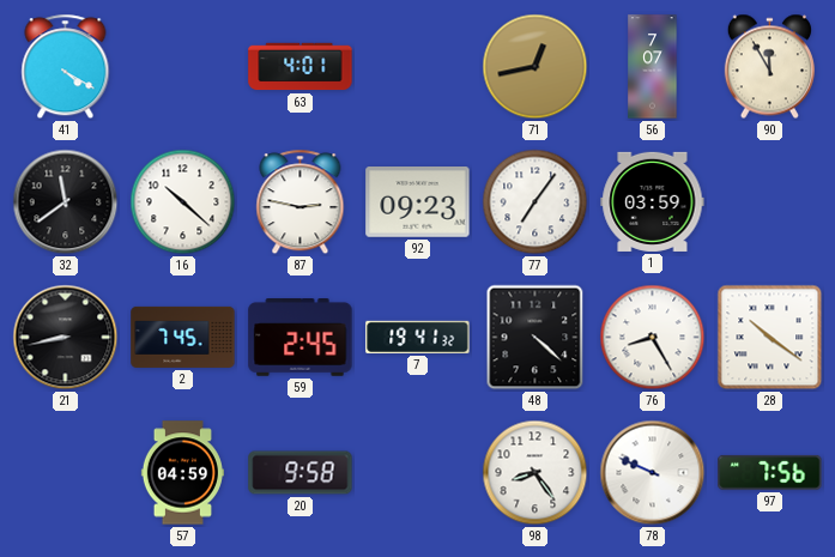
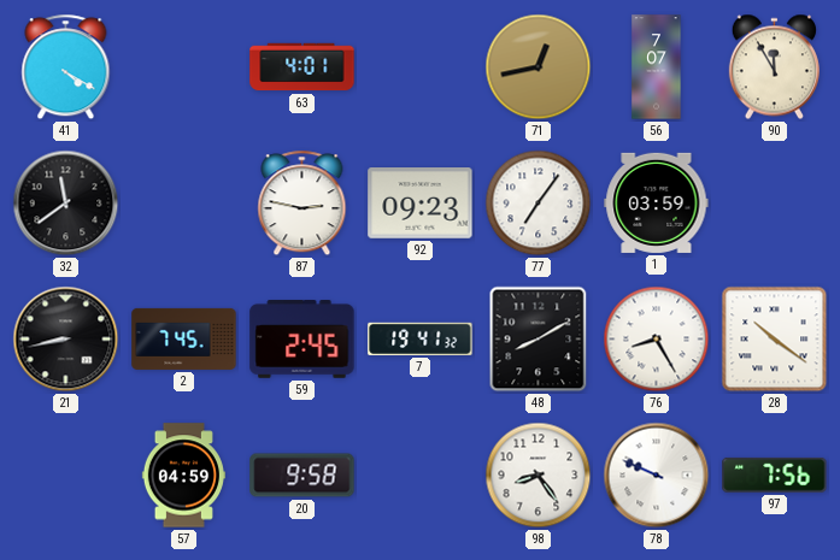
16: 10:22 -> none (183, 202)
48: 4:22 -> 8:10 (539, 340)
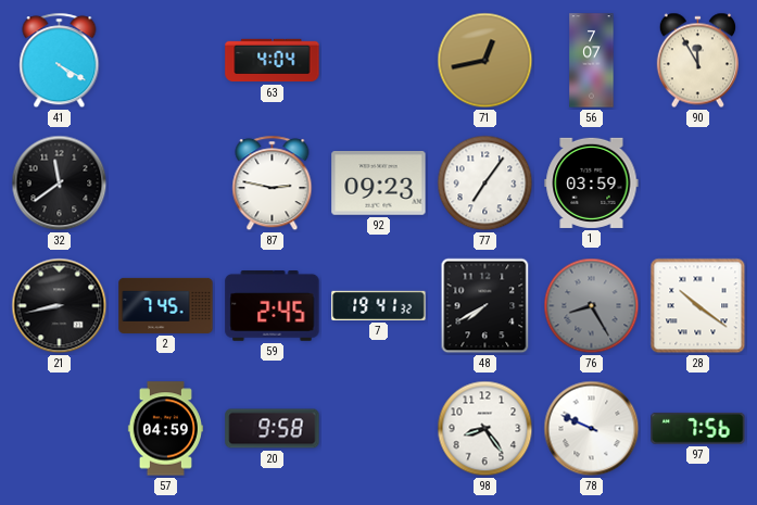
63: 4:01 -> 4:04 (273, 61)
48: 8:10 -> 7:40 (485, 306)
76 dial: white -> grey (592, 306)
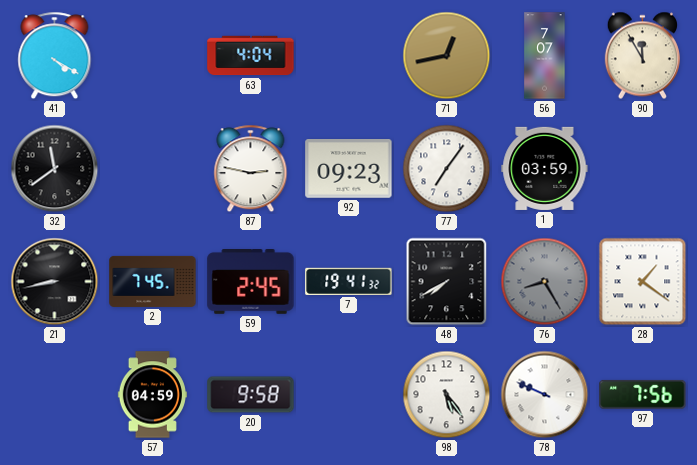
28: 10:21 -> 1:21 (643, 282)
98: 8:24 -> 5:24 (447, 395)
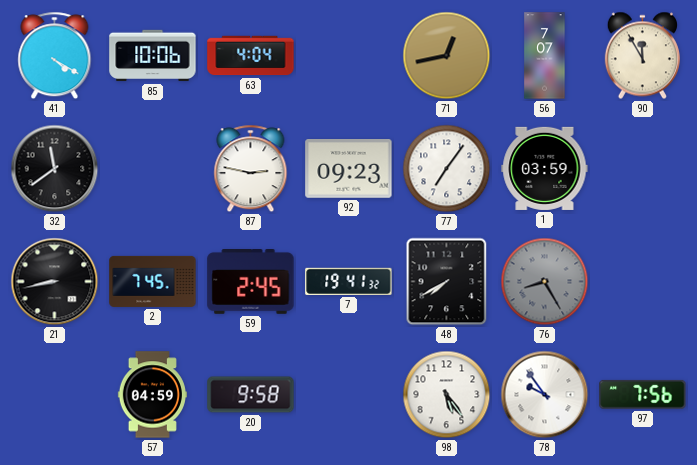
85: none -> 10:06 (153, 56)
28: 1:21 -> none (643, 282)
78: 9:49 -> 9:54 (545, 395)
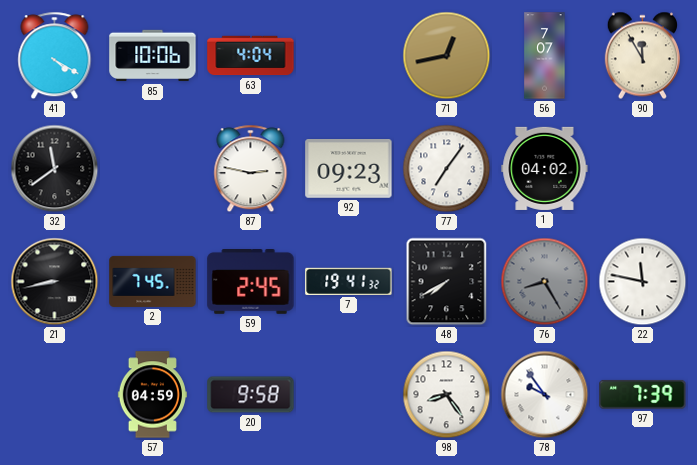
1: 03:59 -> 04:02 (545, 168)
22: none -> 11:47 (643, 282)
98: 5:24 -> 8:24 (447, 395)
97: 7:56 -> 7:39 (643, 394)
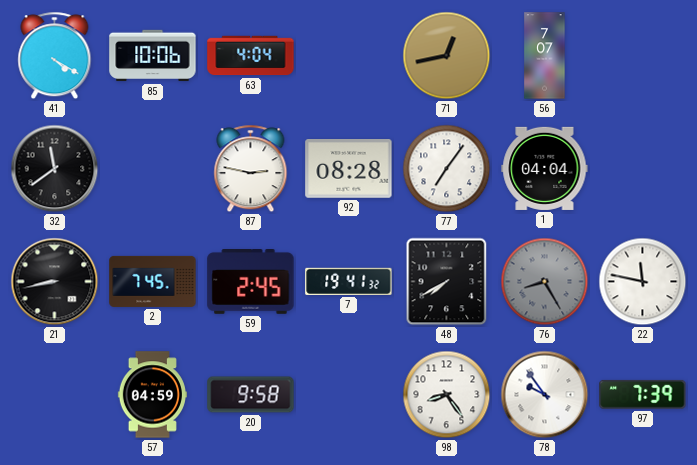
90: 11:55 -> none (642, 56)
92: 09:23 -> 08:28 (349, 169)
1: 04:02 -> 04:04 (545, 168)
